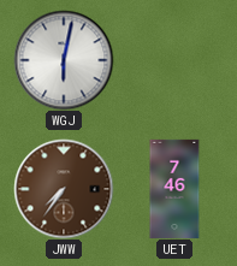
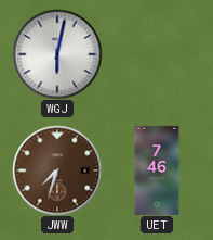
JWW: 7:36 -> 7:33 (57, 170)
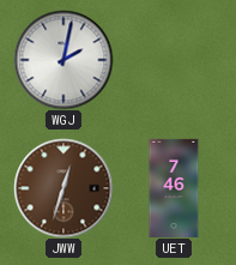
WGJ: 6:02 -> 2:02 (63, 60)
JWW: 7:33 -> 12:33 (63, 188)
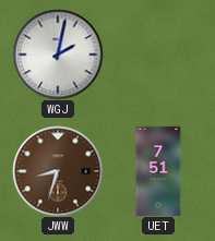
JWW: 12:33 -> 8:33 (58, 171)
UET: 7:46 -> 7:51 (158, 171)
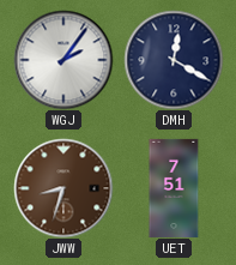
WGJ: 2:02 -> 2:06 (63, 60)
DMH: none -> 12:20 (174, 60)
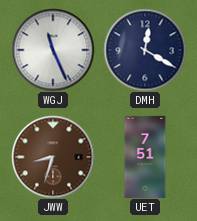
WGJ: 2:06 -> 11:26 (53, 50)
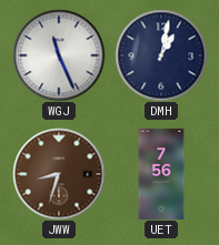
DMH: 12:20 -> 1:02 (161, 55)
UET: 7:51 -> 7:56 (161, 174)
